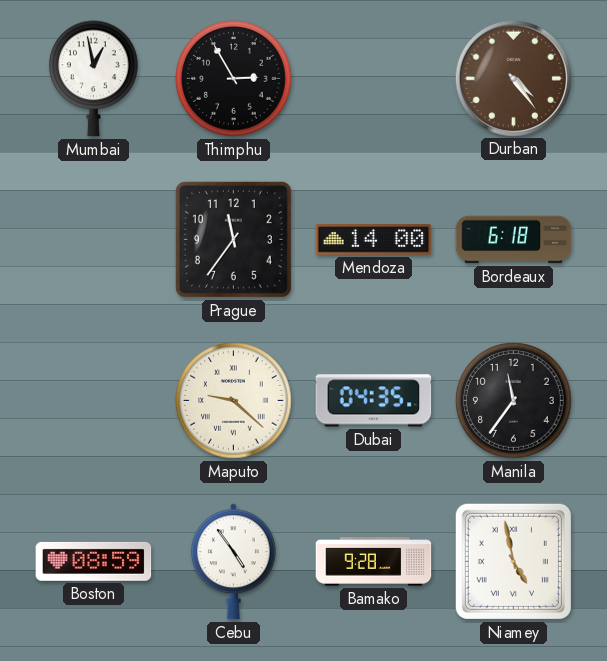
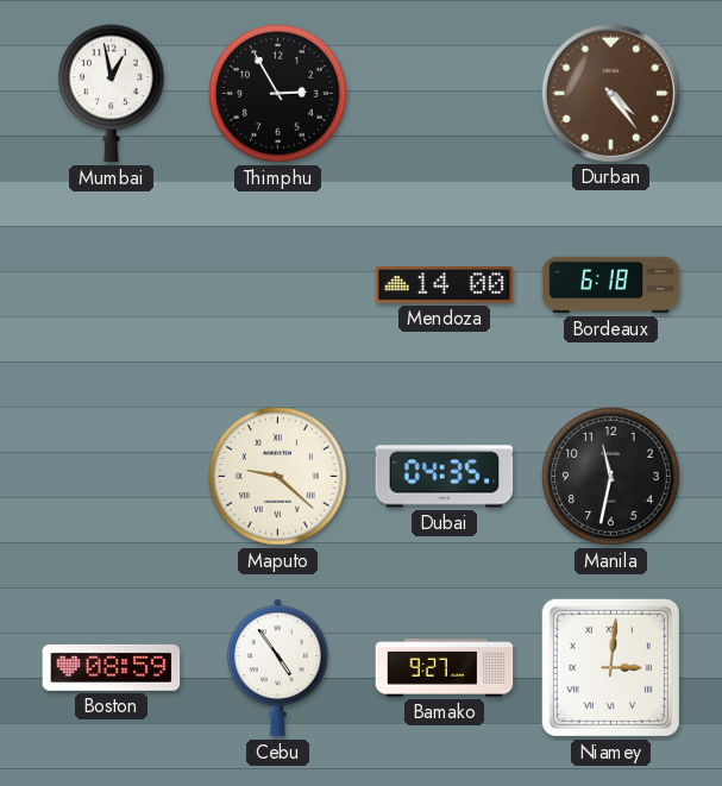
Prague: 11:36 -> none (233, 239)
Manila: 11:36 -> 11:32 (611, 477)
Bamako: 9:28 -> 9:27 (445, 668)
Niamey: 4:58 -> 3:01 (610, 667)
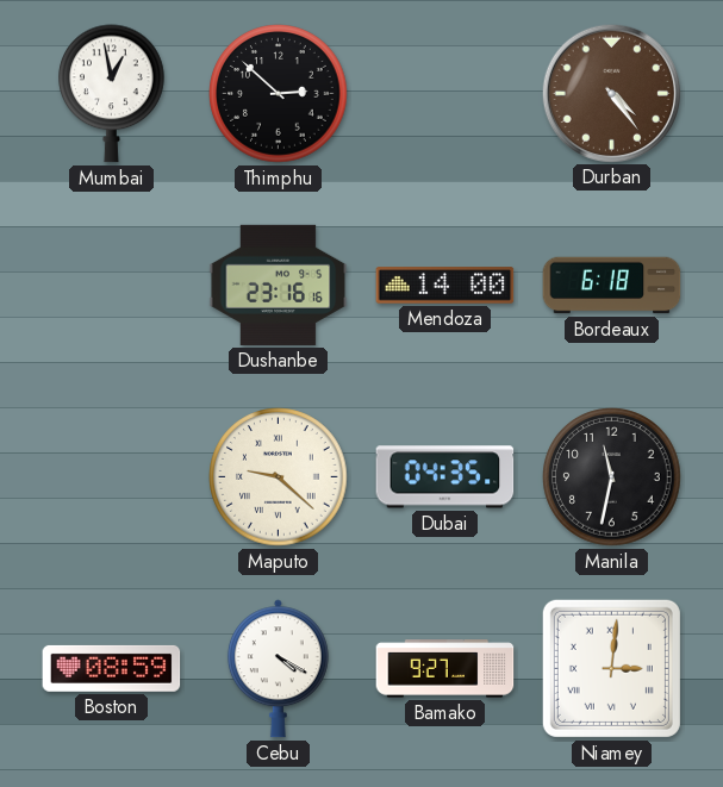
Thimphu: 2:55 -> 2:52 (279, 94)
Dushanbe: none -> 23:16 (279, 285)
Cebu: 4:54 -> 4:20 (278, 669)
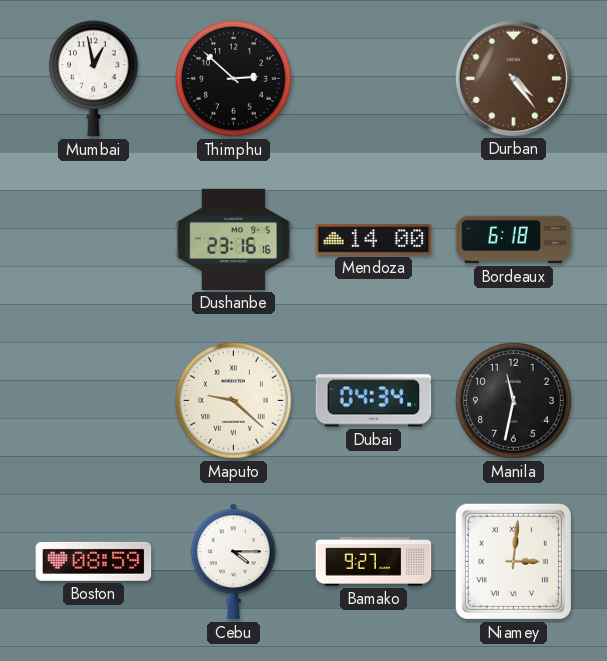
Dubai: 04:35 -> 04:34 (374, 401)
Cebu: 4:20 -> 4:15 (233, 562)
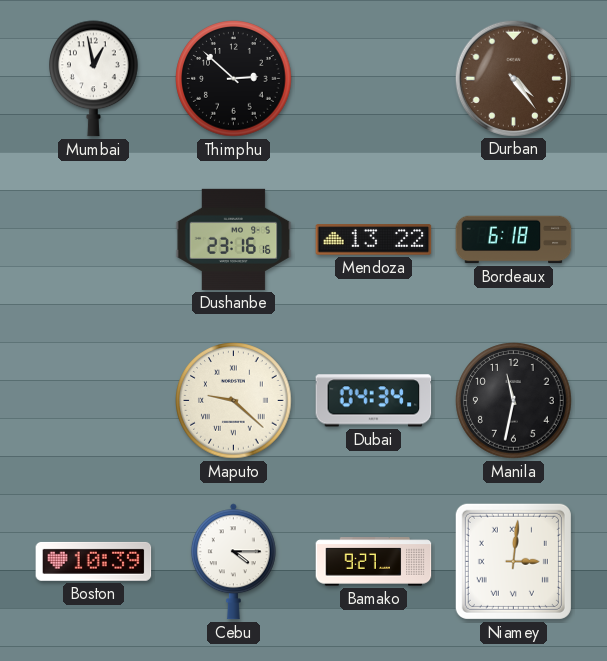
Mendoza: 14:00 -> 13:22 (374, 240)
Boston: 08:59 -> 10:39 (94, 561)
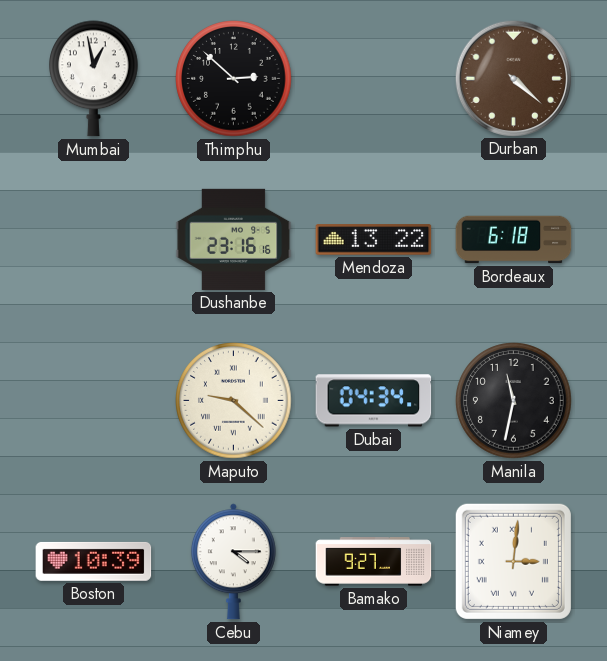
Durban: 4:24 -> 4:22 (513, 78)
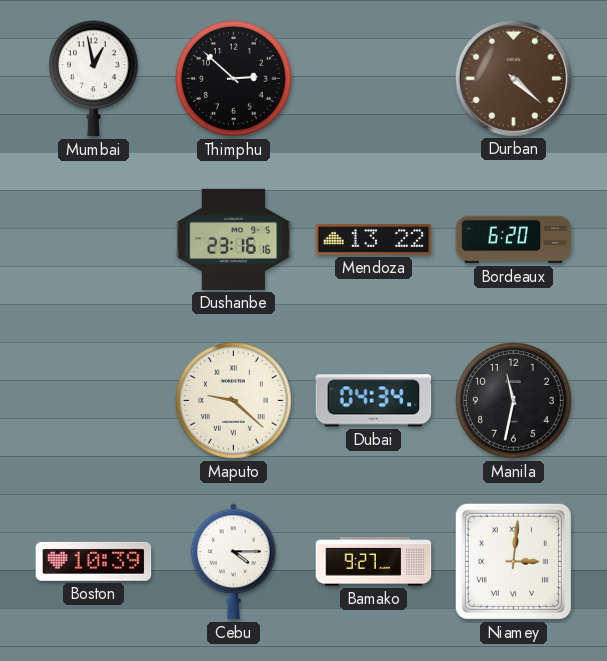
Bordeaux: 6:18 -> 6:20 (514, 240)
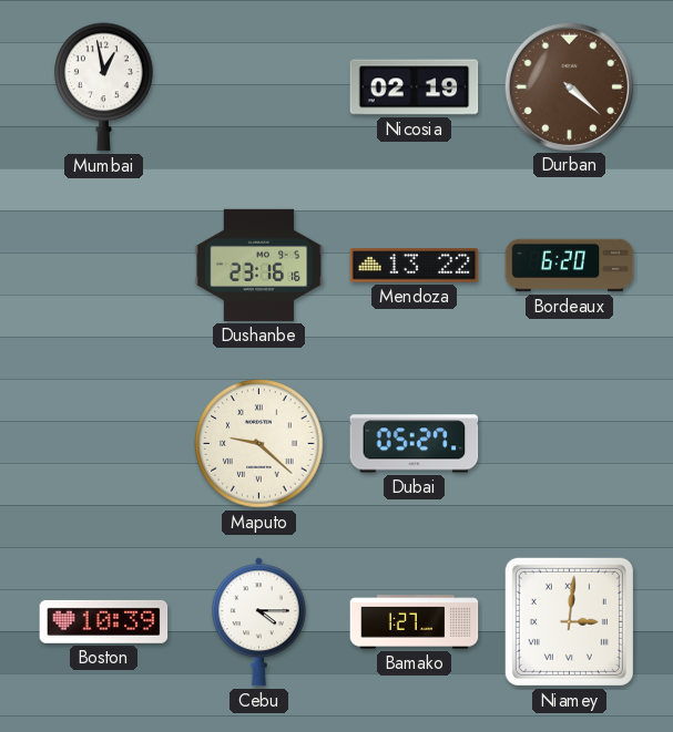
Thimphu: 2:52 -> none (234, 79)
Nicosia: none -> 02:19 (415, 87)
Dubai: 04:34 -> 05:27 (415, 444)
Manila: 11:32 -> none (514, 401)
Bamako: 9:27 -> 1:27 (415, 622)
